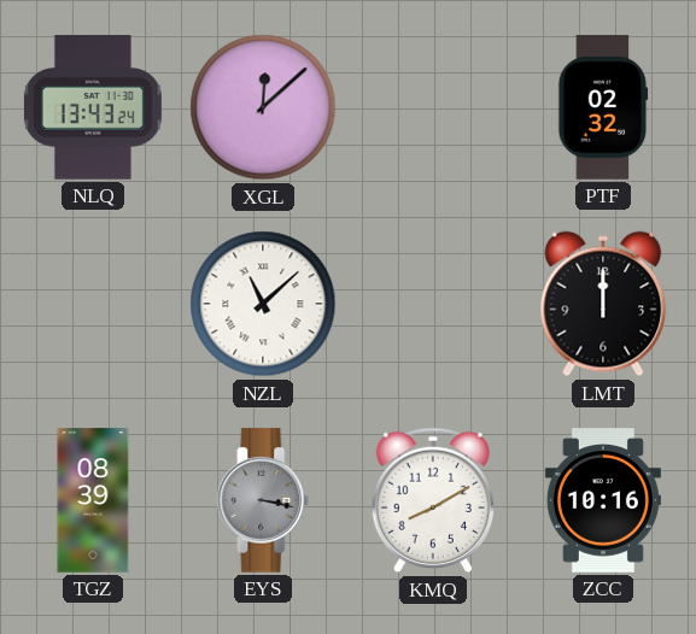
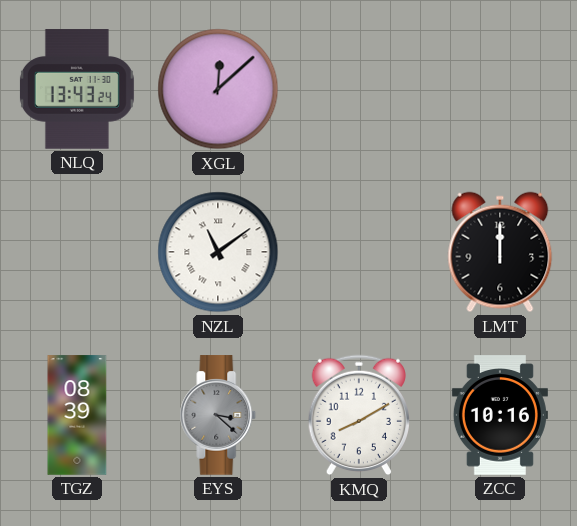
PTF: 02:32 -> none (603, 107)
NZL: 11:08 -> 11:09 (218, 252)
EYS: 3:17 -> 3:22 (218, 415)
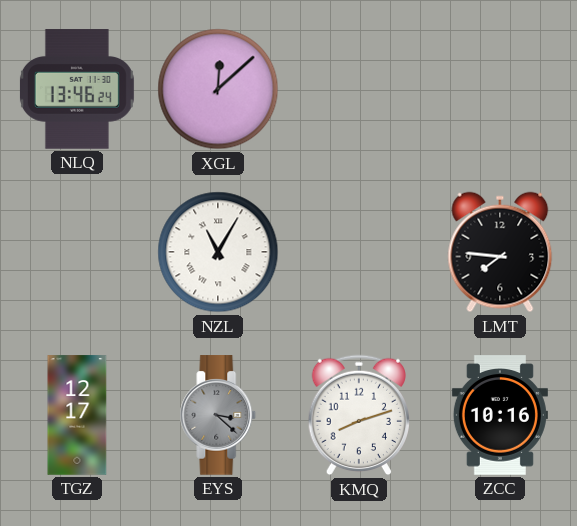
NLQ: 13:43 -> 13:46 (77, 89)
NZL: 11:09 -> 11:05 (218, 252)
LMT: 12:00 -> 7:46 (500, 252)
TGZ: 08:39 -> 12:17 (77, 415)
KMQ: 8:10 -> 8:12 (358, 415)
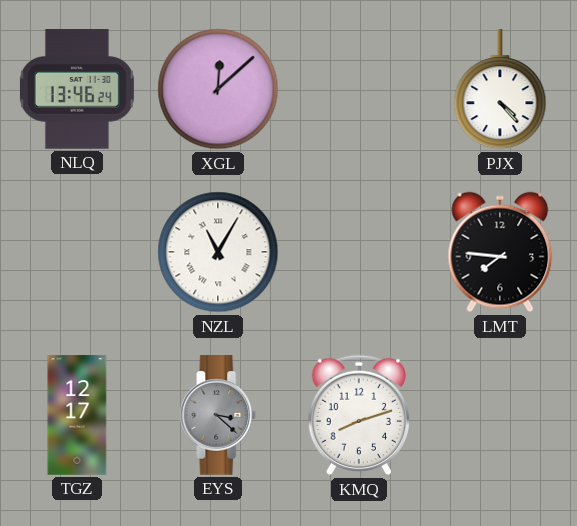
PJX: none -> 4:23 (500, 90)
ZCC: 10:16 -> none (500, 415)
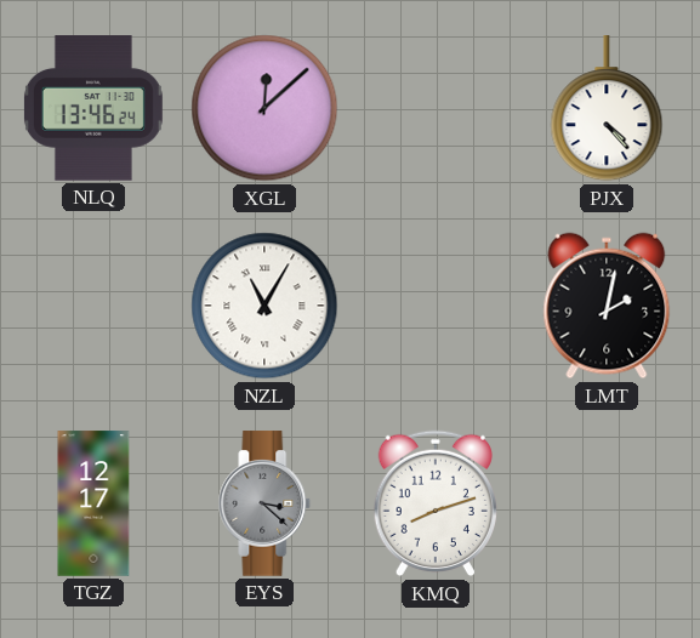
LMT: 7:46 -> 2:02 (607, 306)
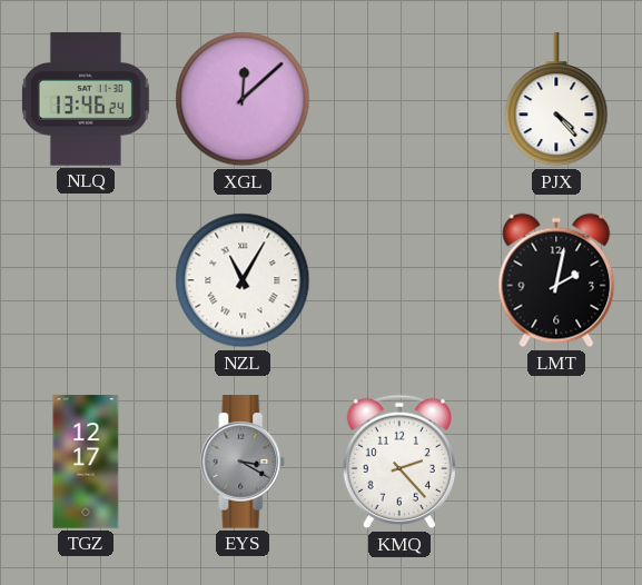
EYS: 3:22 -> 3:20 (243, 462)
KMQ: 8:12 -> 2:23 (398, 462)
